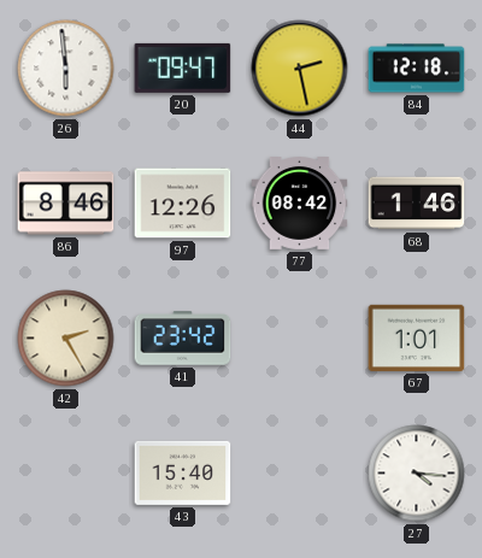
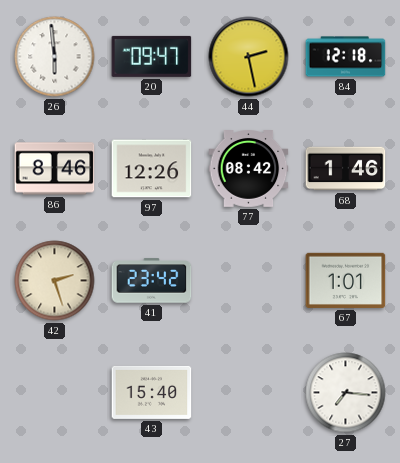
42: 2:25 -> 2:27 (55, 281)
27: 4:16 -> 7:16 (346, 393)
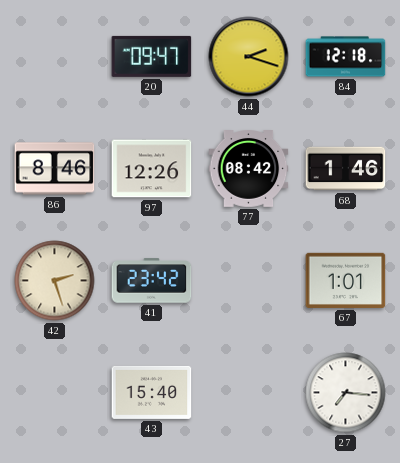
26: 5:59 -> none (55, 57)
44: 2:28 -> 2:18 (249, 57)
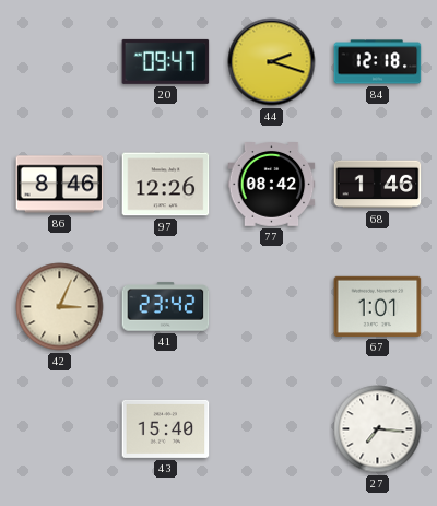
42: 2:27 -> 3:04 (60, 307)
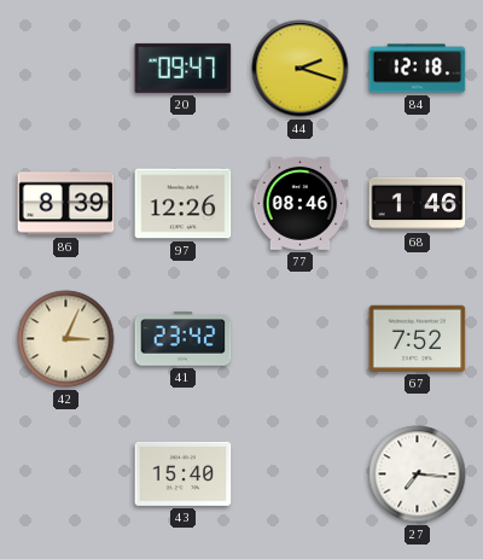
86: 8:46 -> 8:39 (66, 204)
77: 08:42 -> 08:46 (301, 204)
67: 1:01 -> 7:52 (418, 338)
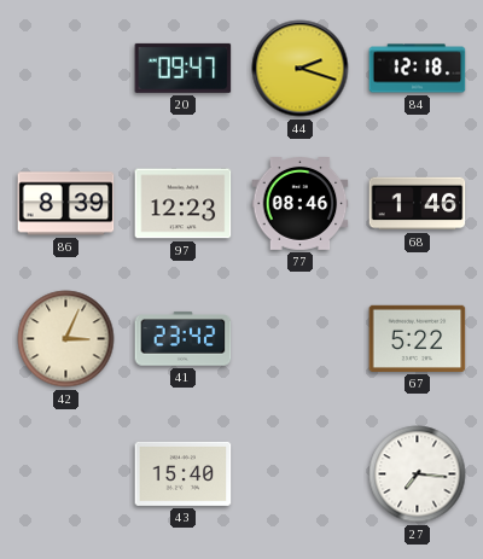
97: 12:26 -> 12:23 (184, 204)
67: 7:52 -> 5:22 (418, 338)
